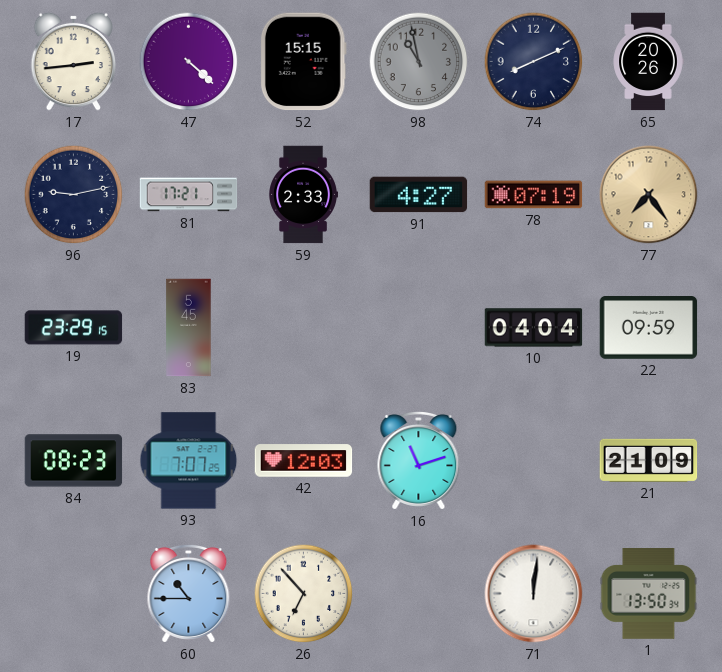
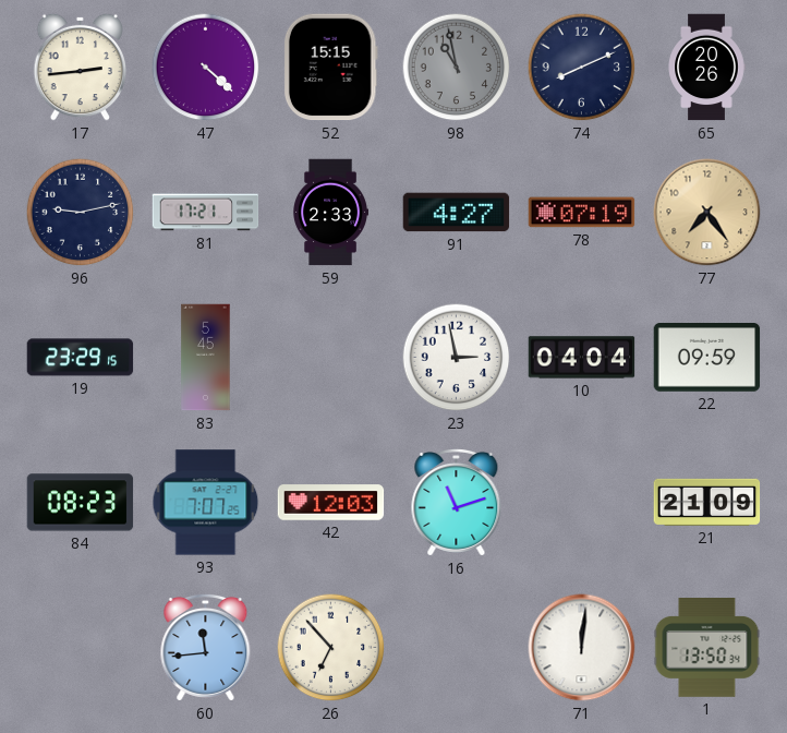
23: none -> 2:58 (457, 358)
60: 10:45 -> 11:44 (206, 647)
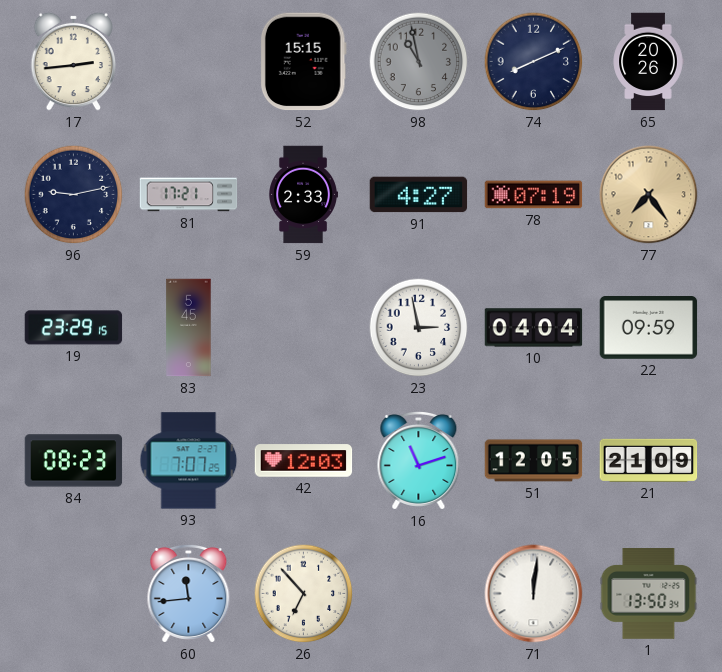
47: 4:22 -> none (206, 68)
51: none -> 12:05 (534, 461)
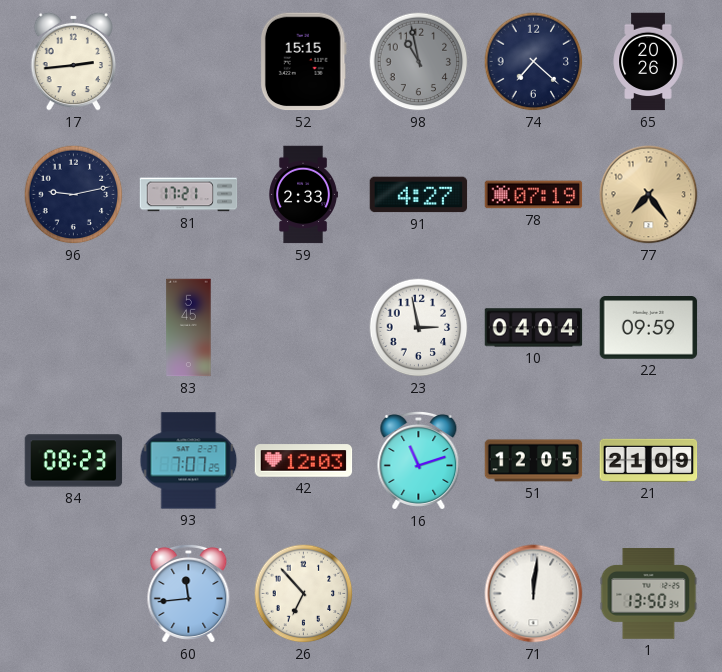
74: 8:11 -> 7:22 (534, 62)
19: 23:29 -> none (74, 328)
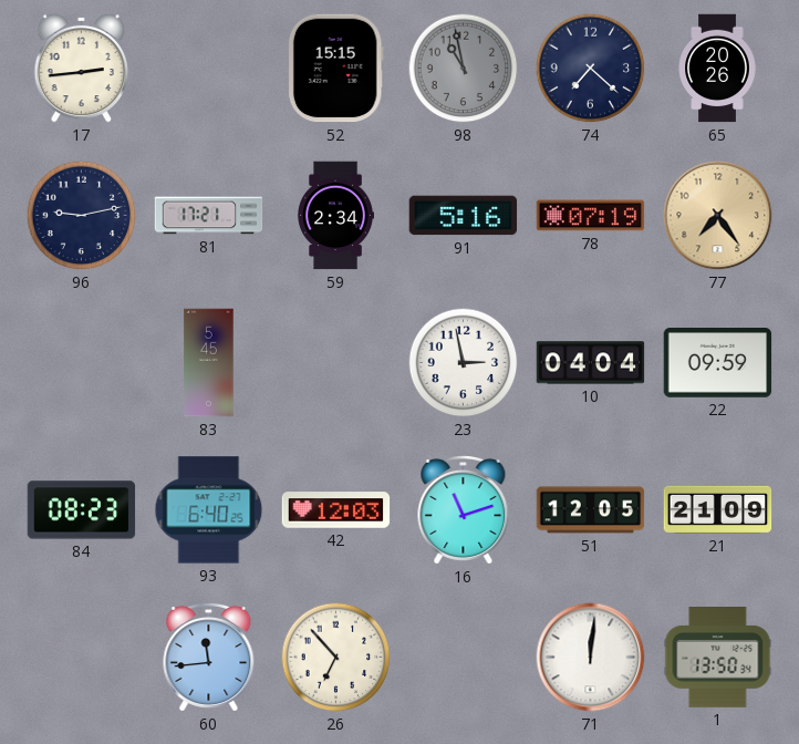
59: 2:33 -> 2:34 (335, 216)
91: 4:27 -> 5:16 (464, 216)
93: 7:07 -> 6:40 (209, 510)
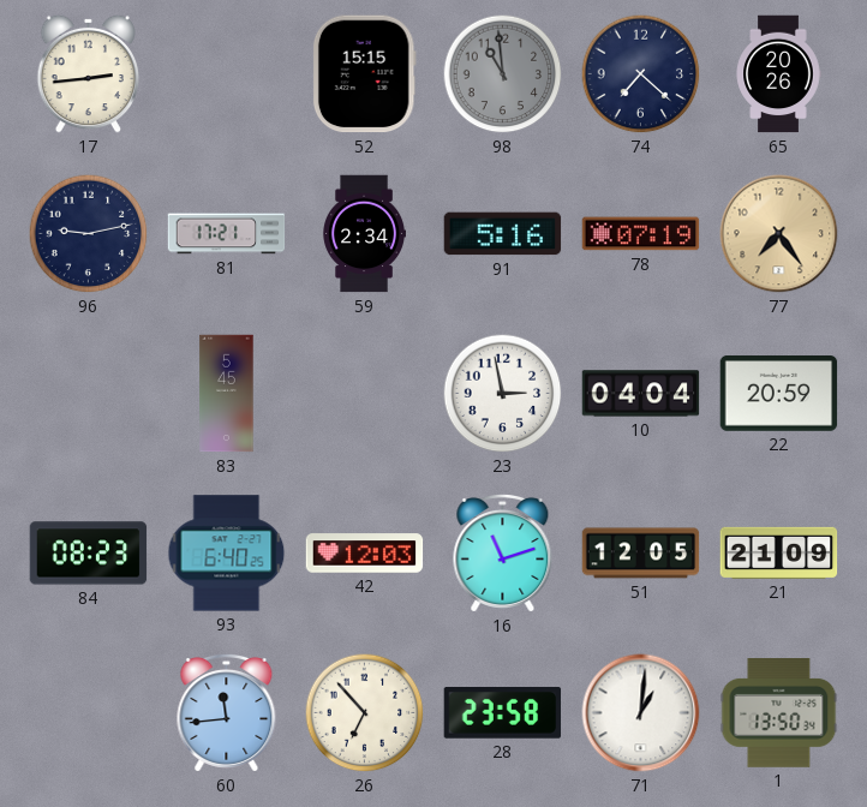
98: 10:58 -> 10:59 (503, 74)
22: 09:59 -> 20:59 (779, 394)
28: none -> 23:58 (503, 713)
71: 12:01 -> 1:01 (641, 713)
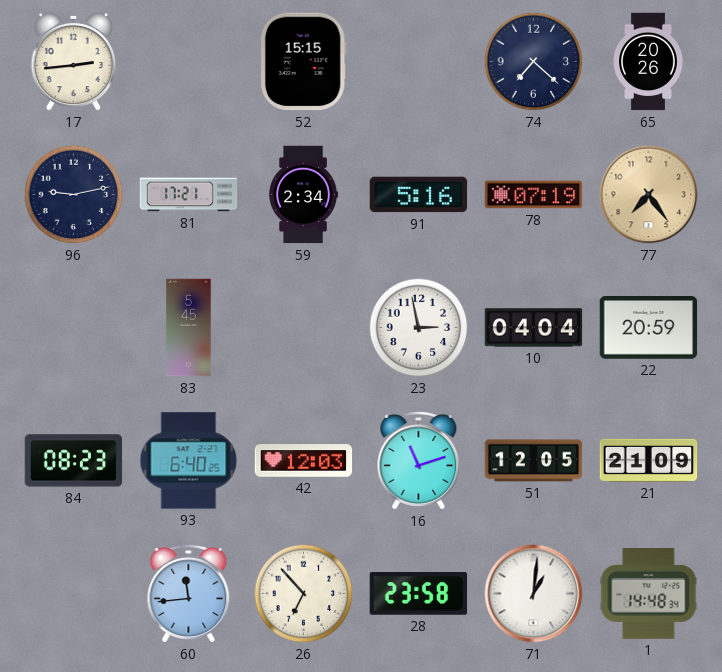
98: 10:59 -> none (503, 74)
1: 13:50 -> 14:48 (649, 594)
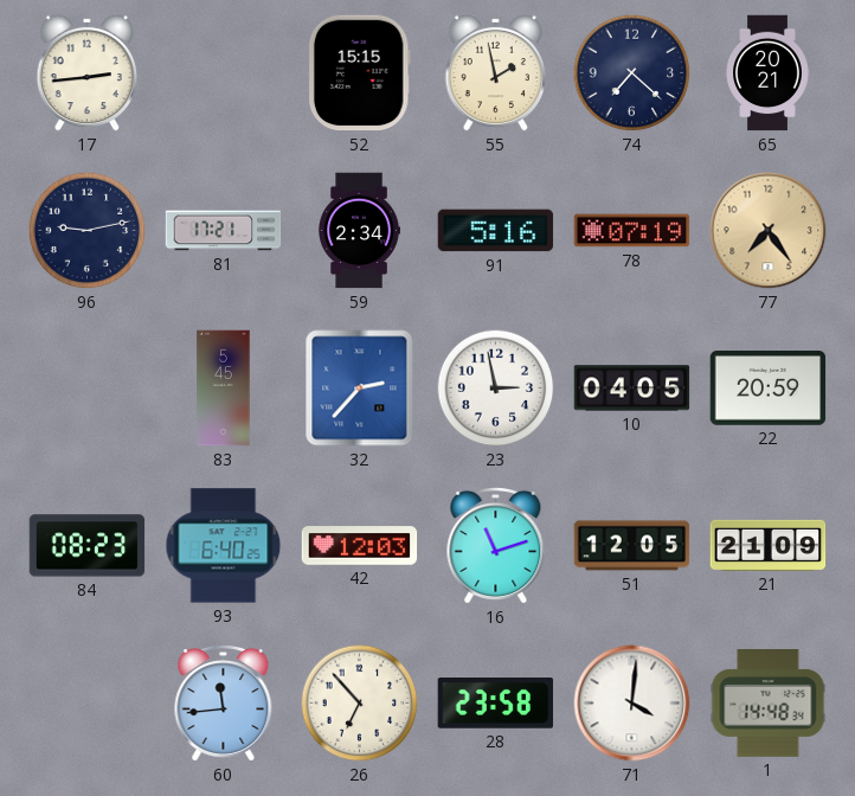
55: none -> 1:58 (496, 72)
65: 20:26 -> 20:21 (767, 73)
32: none -> 2:37 (360, 389)
10: 04:04 -> 04:05 (632, 389)
71: 1:01 -> 4:01 (632, 704)
